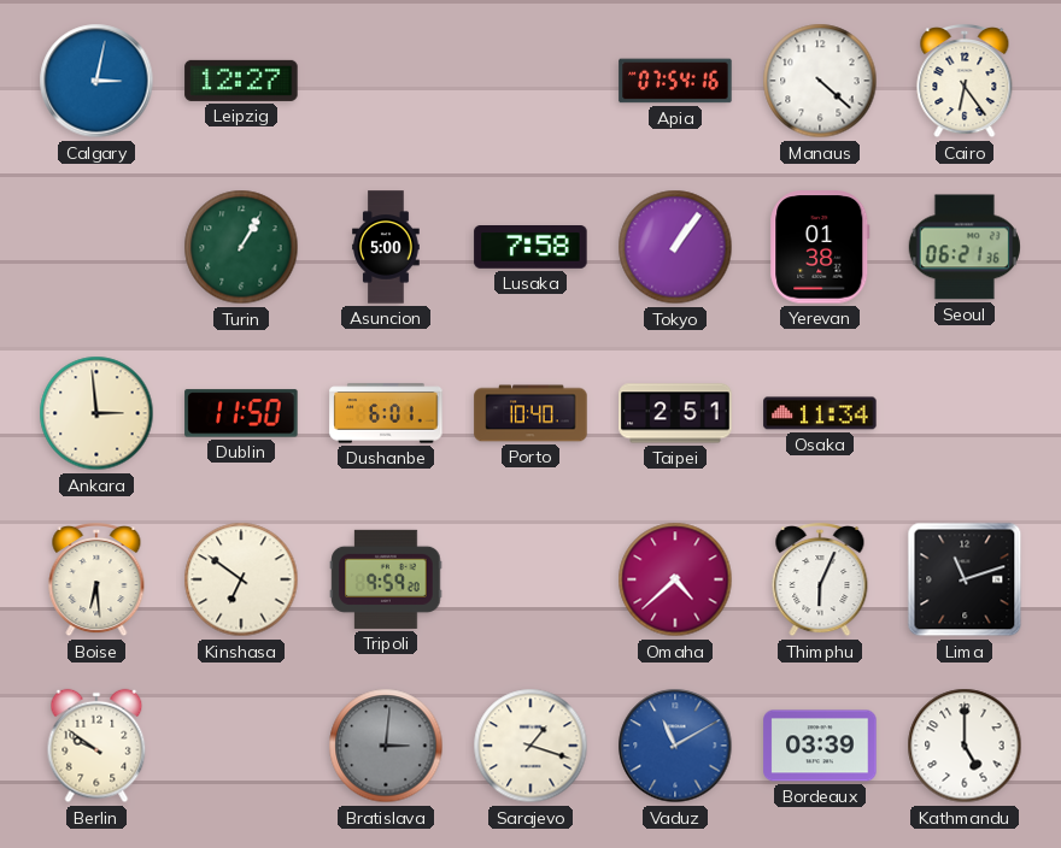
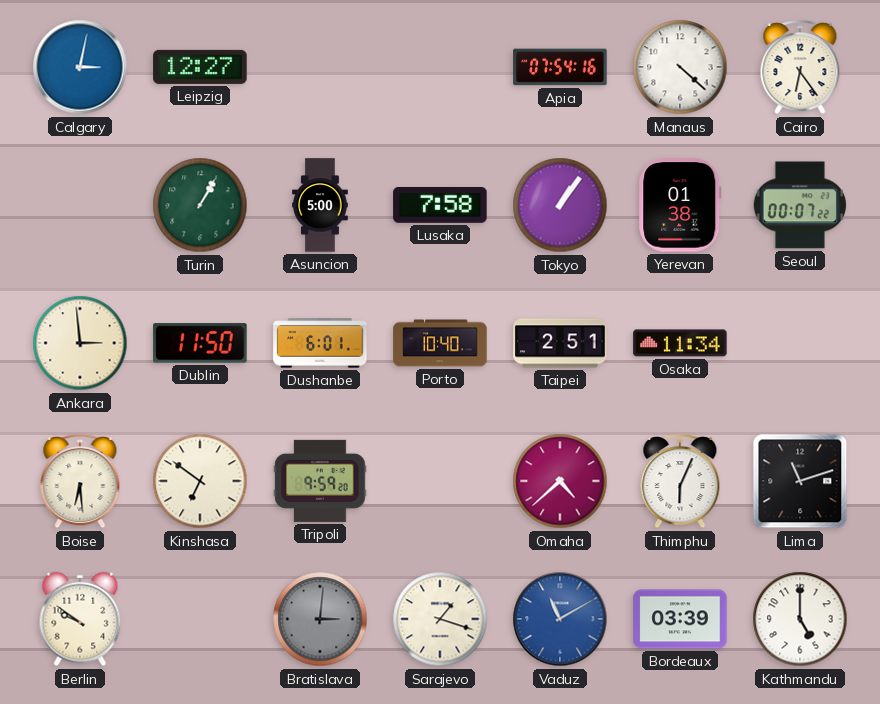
Seoul: 06:21 -> 00:07 (800, 205)
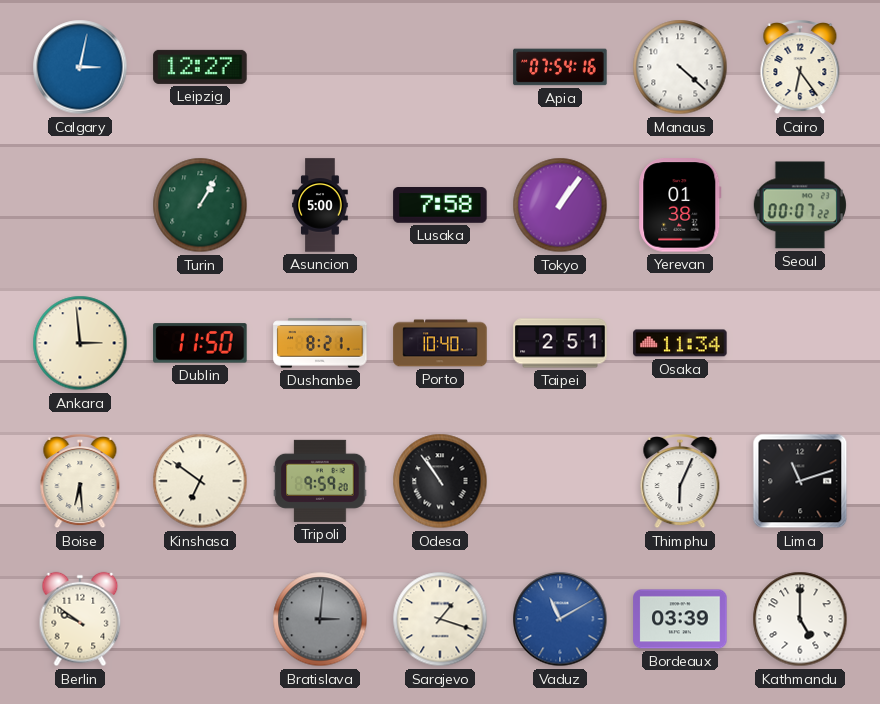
Dushanbe: 6:01 -> 8:21 (320, 343)
Odesa: none -> 10:54 (440, 481)
Omaha: 4:38 -> none (560, 481)
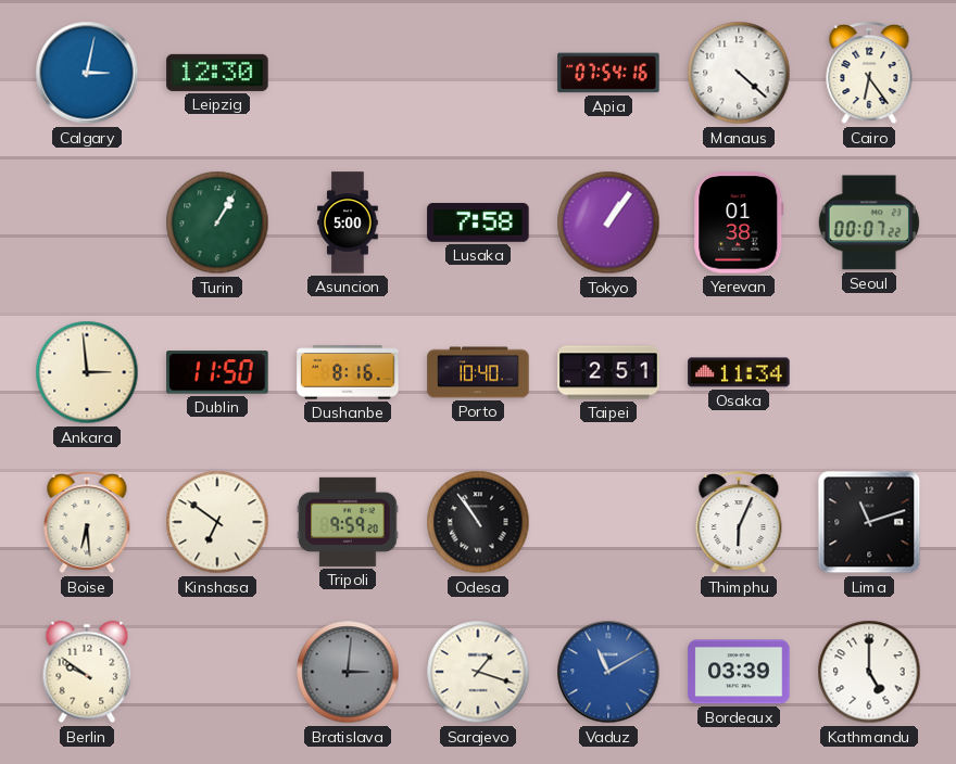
Leipzig: 12:27 -> 12:30 (217, 73)
Dushanbe: 8:21 -> 8:16 (348, 372)
